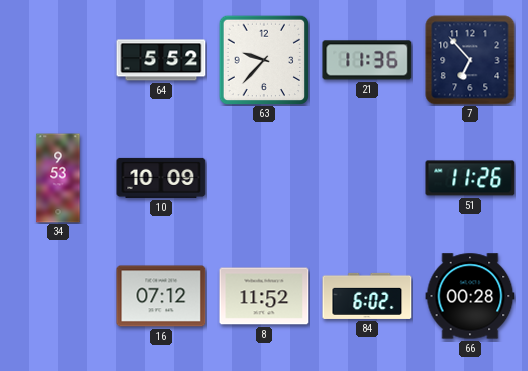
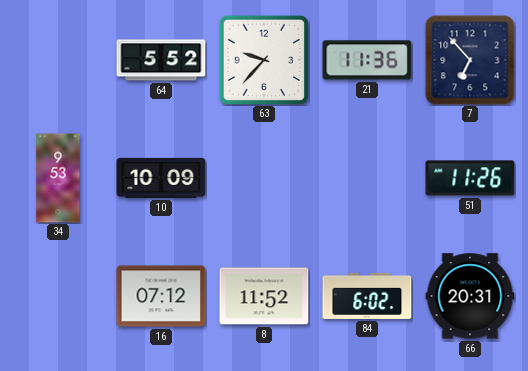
66: 00:28 -> 20:31 (470, 296)
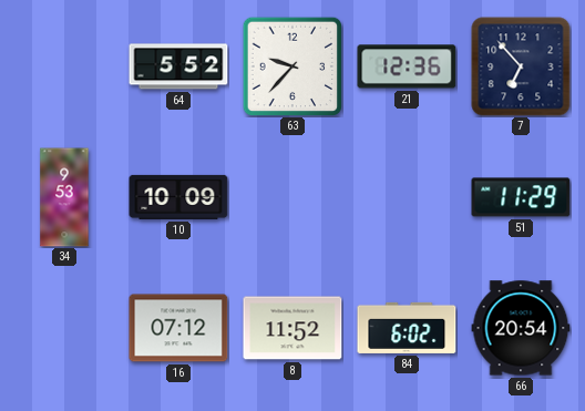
21: 11:36 -> 12:36 (407, 66)
51: 11:26 -> 11:29 (521, 197)
66: 20:31 -> 20:54 (521, 328)
